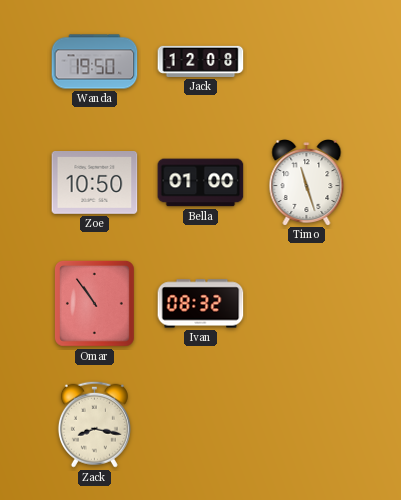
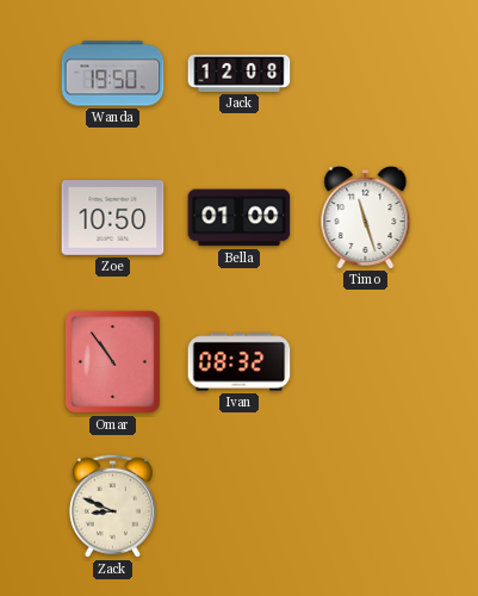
Zack: 8:17 -> 8:49 (112, 505)
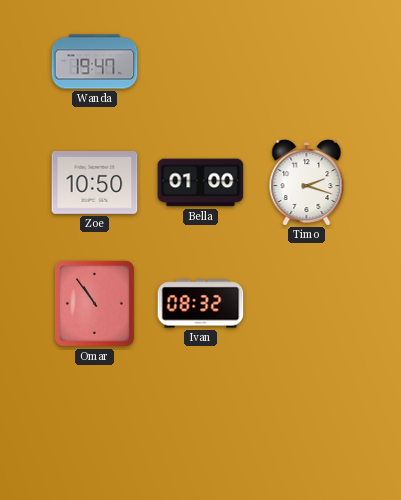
Wanda: 19:50 -> 19:47 (95, 62)
Jack: 12:08 -> none (240, 73)
Timo: 11:27 -> 2:18 (307, 183)
Zack: 8:49 -> none (112, 505)
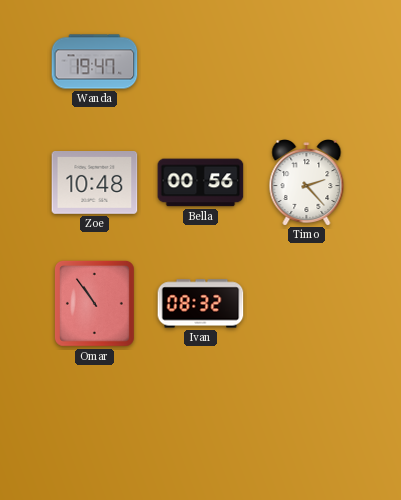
Zoe: 10:50 -> 10:48 (95, 183)
Bella: 01:00 -> 00:56 (201, 183)
Timo: 2:18 -> 2:23 (307, 183)
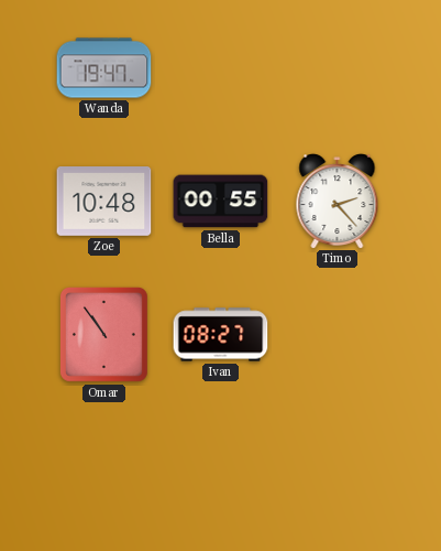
Bella: 00:56 -> 00:55 (221, 202)
Ivan: 08:32 -> 08:27 (221, 335)
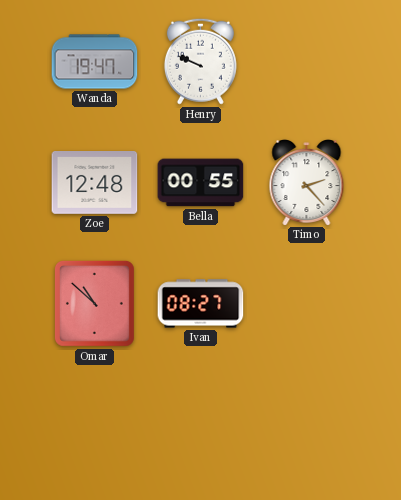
Henry: none -> 9:49 (200, 61)
Zoe: 10:48 -> 12:48 (95, 183)
Omar: 10:54 -> 10:52 (94, 303)
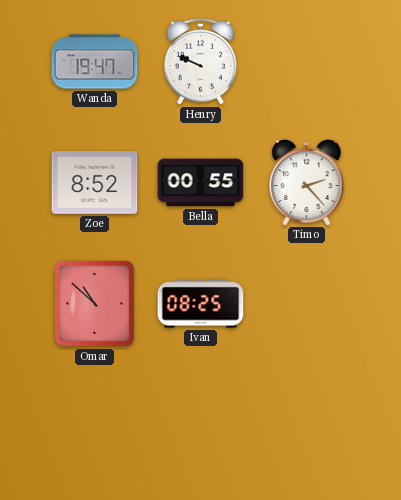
Zoe: 12:48 -> 8:52 (95, 183)
Ivan: 08:27 -> 08:25 (201, 304)
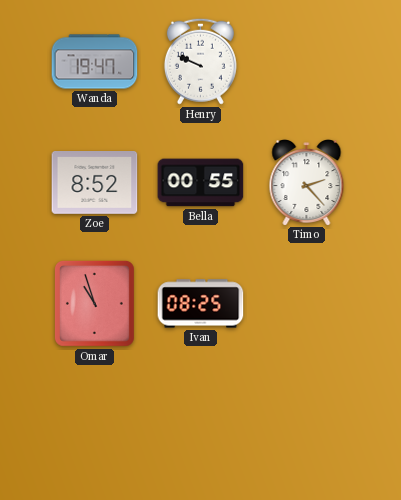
Omar: 10:52 -> 10:57 (94, 303)
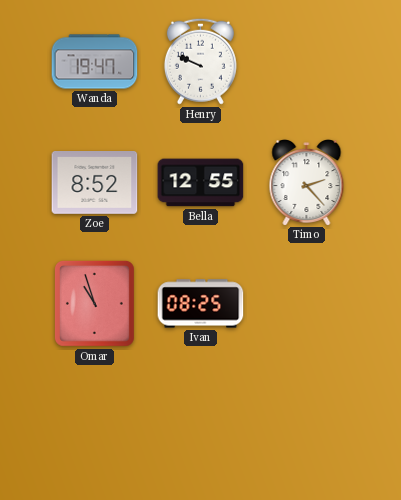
Bella: 00:55 -> 12:55 (201, 183)
